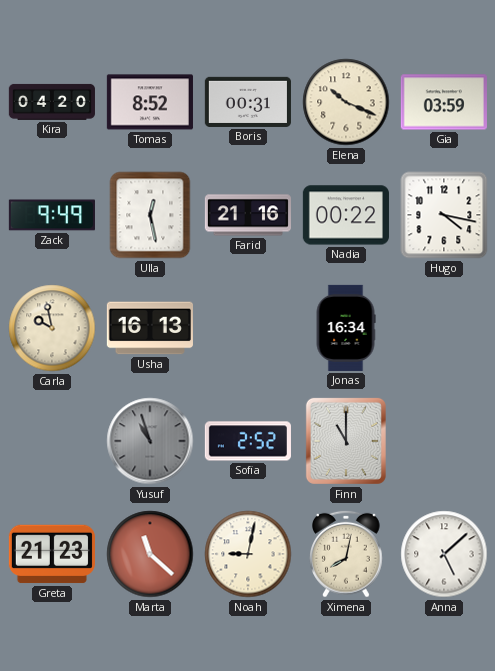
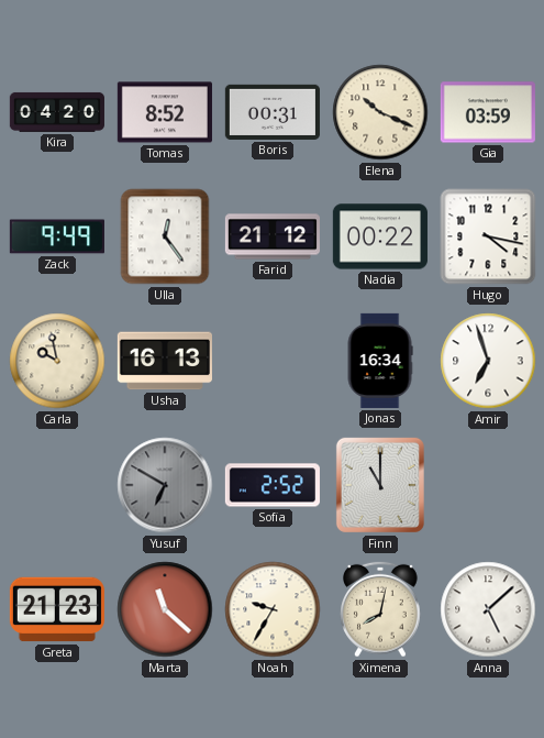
Ulla: 12:28 -> 12:24 (165, 236)
Farid: 21:16 -> 21:12 (273, 236)
Amir: none -> 6:57 (488, 361)
Yusuf: 10:57 -> 6:50 (165, 485)
Noah: 9:02 -> 9:35 (273, 609)
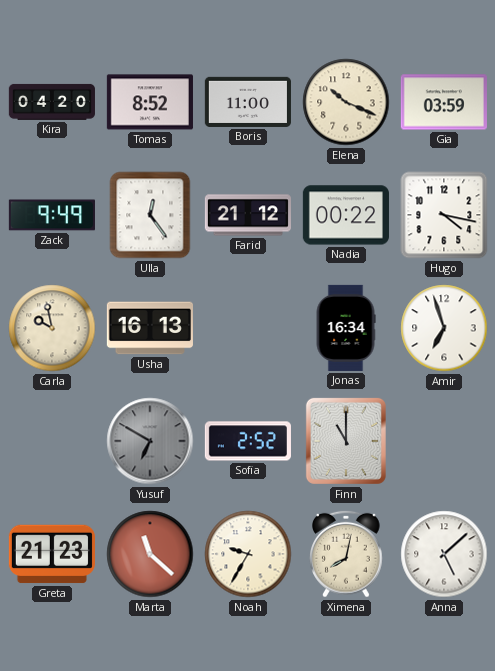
Boris: 00:31 -> 11:00 (248, 102)
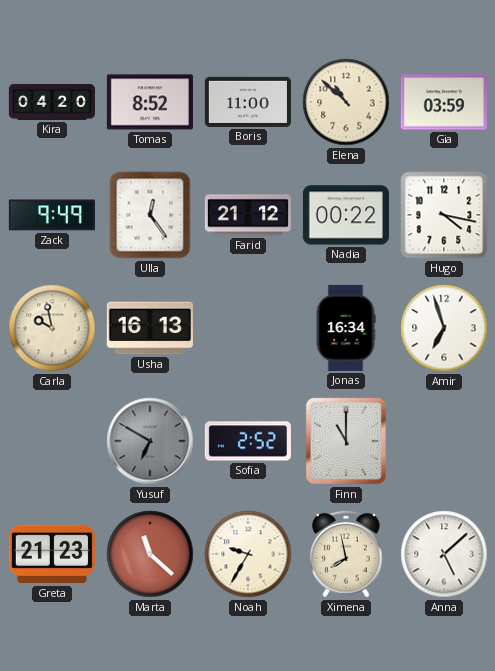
Elena: 10:19 -> 10:52 (346, 102)
Ximena: 8:02 -> 7:58 (347, 554)
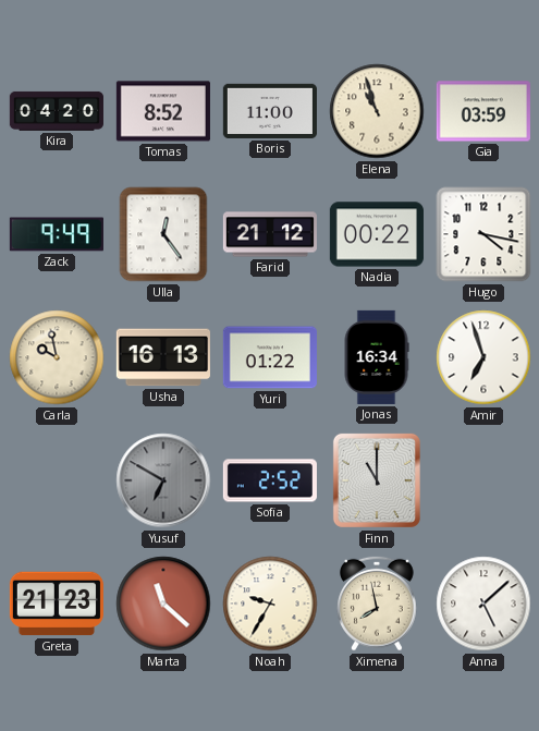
Elena: 10:52 -> 10:57 (377, 111)
Yuri: none -> 01:22 (270, 357)
